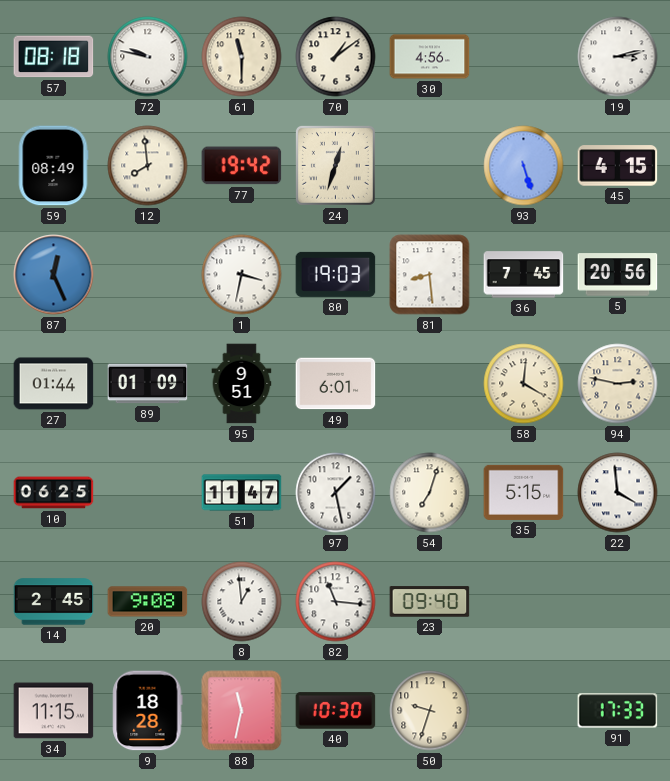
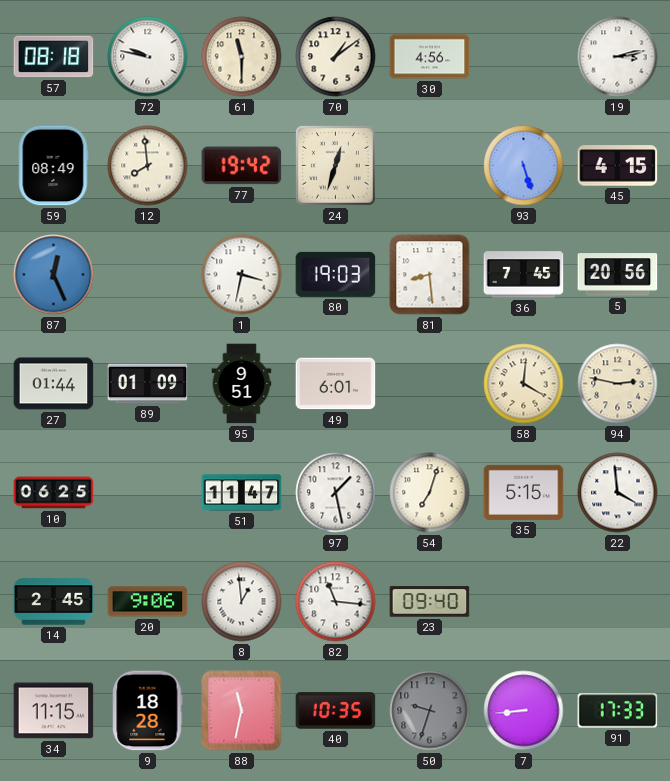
20: 9:08 -> 9:06 (148, 602)
40: 10:30 -> 10:35 (336, 711)
50 dial: cream -> grey (430, 711)
7: none -> 8:44 (524, 711)
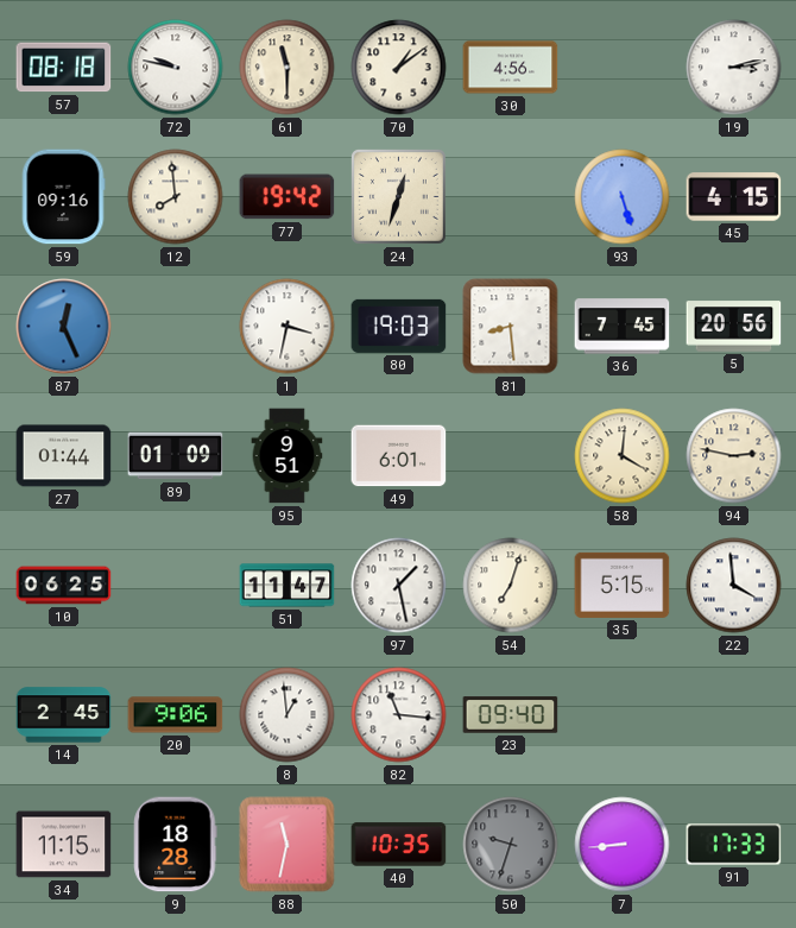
59: 08:49 -> 09:16 (63, 197)
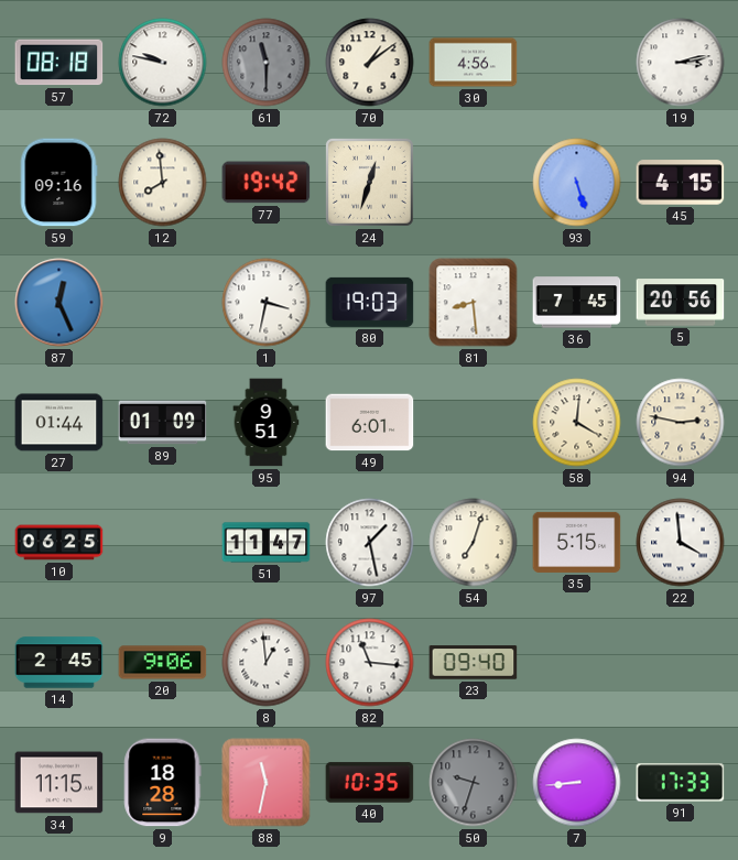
61 dial: cream -> grey (267, 63)
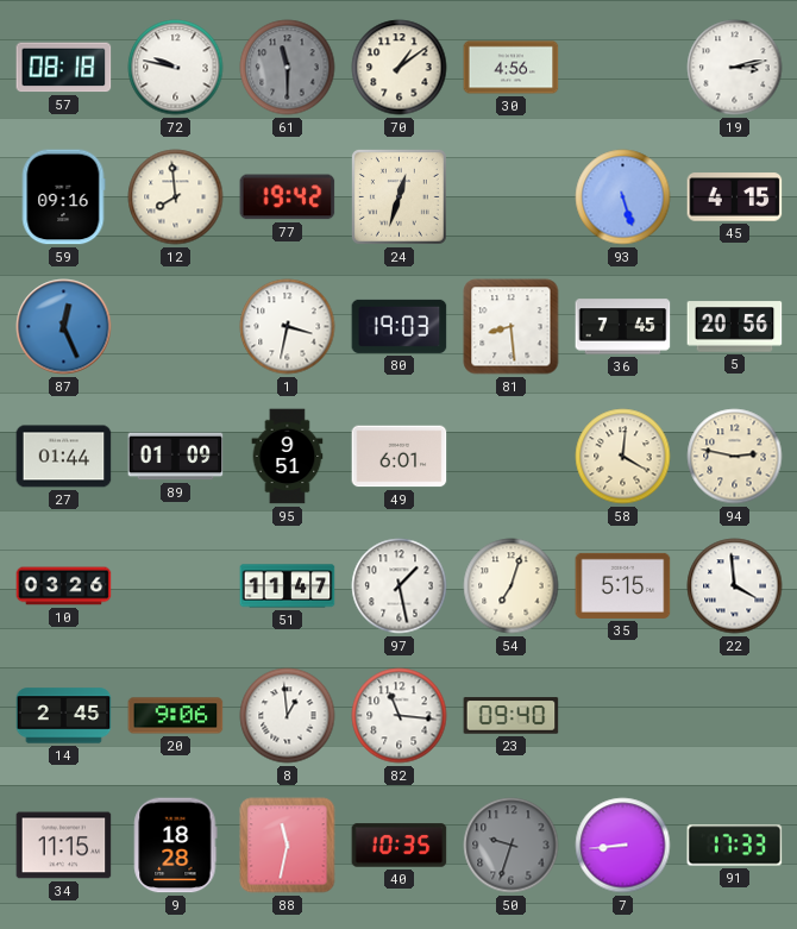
10: 06:25 -> 03:26 (64, 586)
